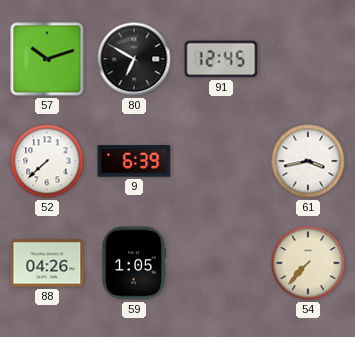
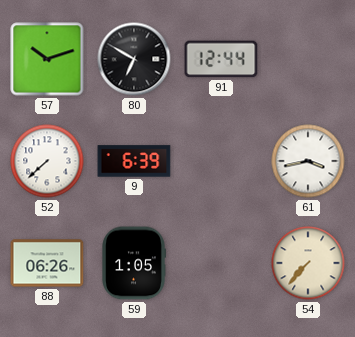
91: 12:45 -> 12:44 (221, 59)
88: 04:26 -> 06:26 (47, 263)
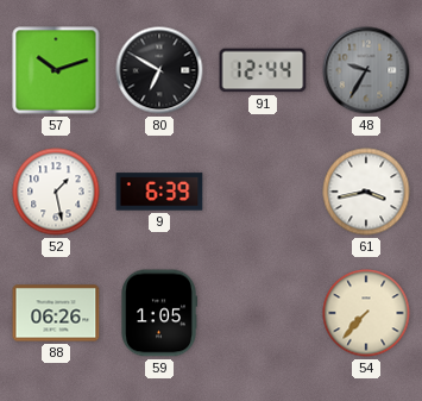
48: none -> 9:35 (366, 70)
52: 7:38 -> 1:28 (56, 192)
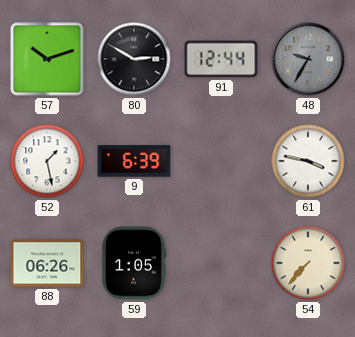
80: 6:50 -> 2:50 (134, 59)
61: 3:43 -> 3:47 (308, 161)
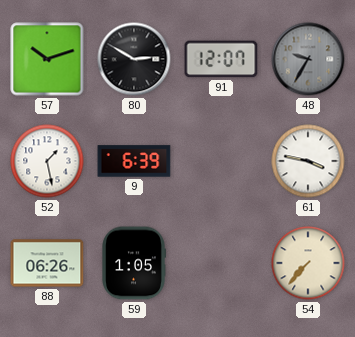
91: 12:44 -> 12:07 (221, 59)
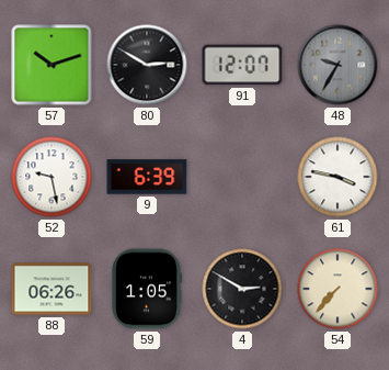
52: 1:28 -> 9:28 (52, 177)
4: none -> 2:50 (242, 289)
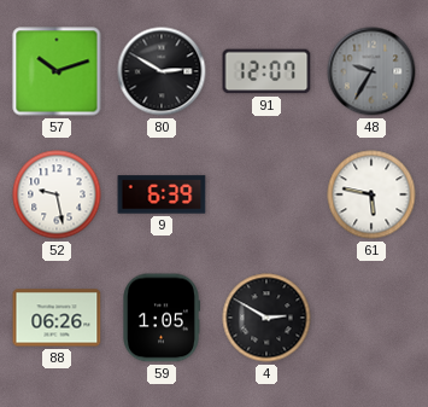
61: 3:47 -> 5:47 (371, 194)
54: 7:37 -> none (337, 289)
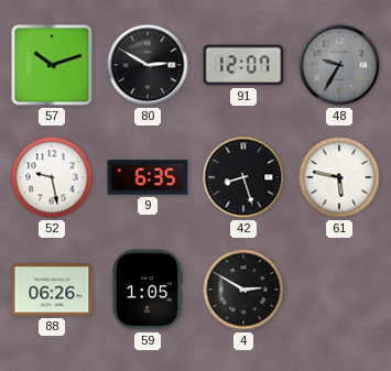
9: 6:39 -> 6:35 (148, 177)
42: none -> 8:27 (243, 177)
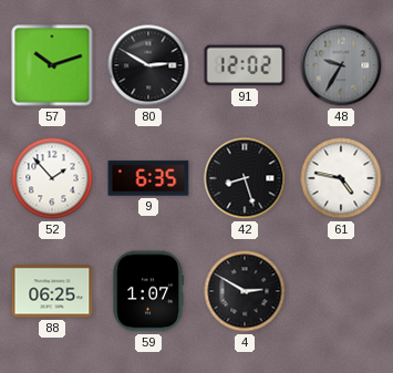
91: 12:07 -> 12:02 (245, 65)
52: 9:28 -> 1:53 (52, 178)
61: 5:47 -> 4:47 (341, 178)
88: 06:26 -> 06:25 (52, 291)
59: 1:05 -> 1:07 (148, 291)
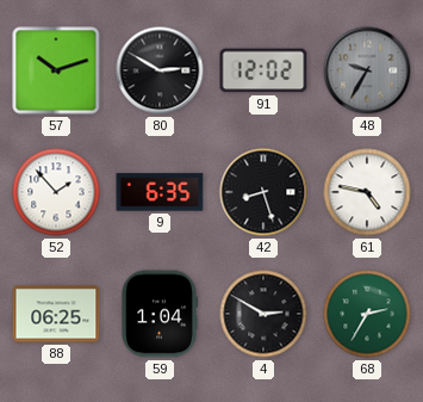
59: 1:07 -> 1:04 (160, 314)
68: none -> 2:35 (367, 314)
